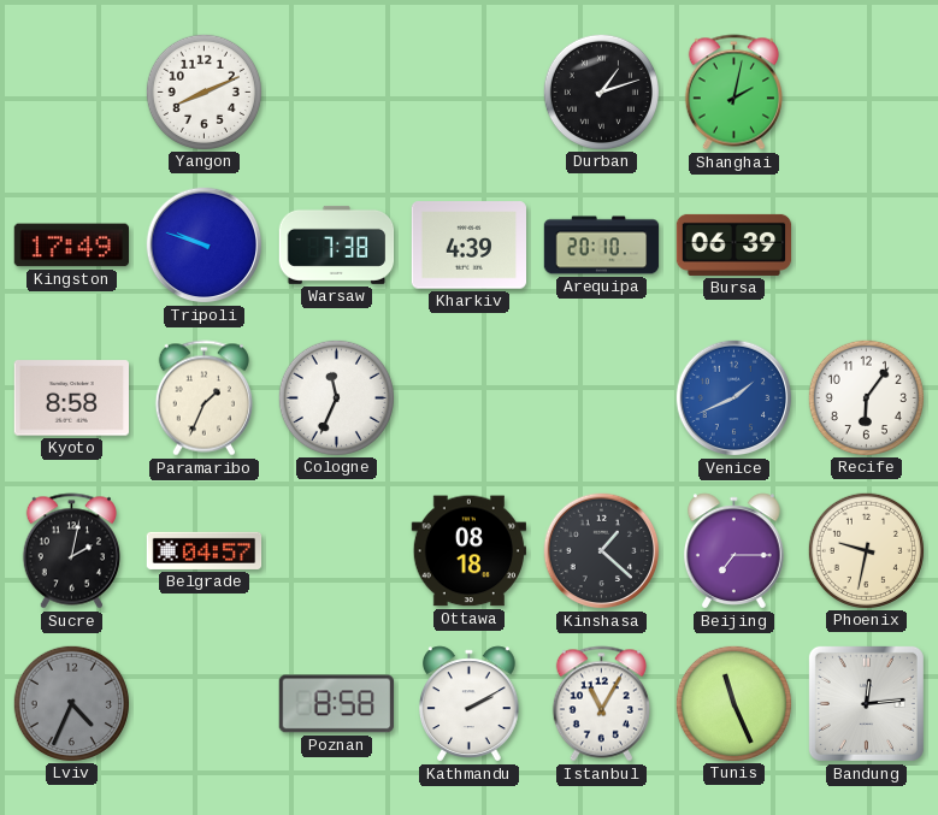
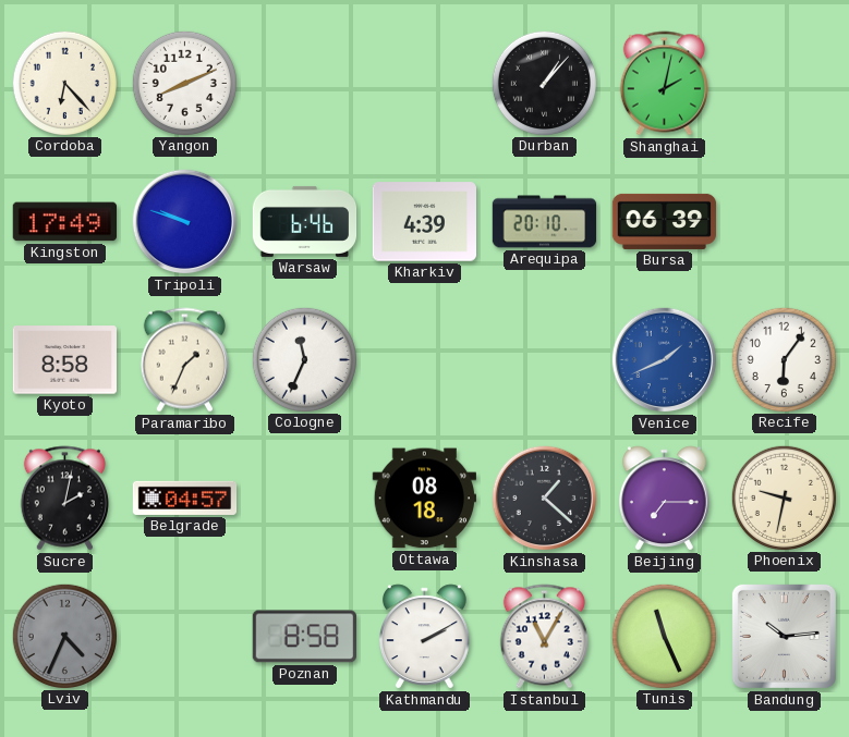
Cordoba: none -> 6:23 (64, 83)
Durban: 1:12 -> 1:07 (544, 83)
Warsaw: 7:38 -> 6:46 (305, 221)
Bandung: 12:14 -> 10:14 (784, 636)
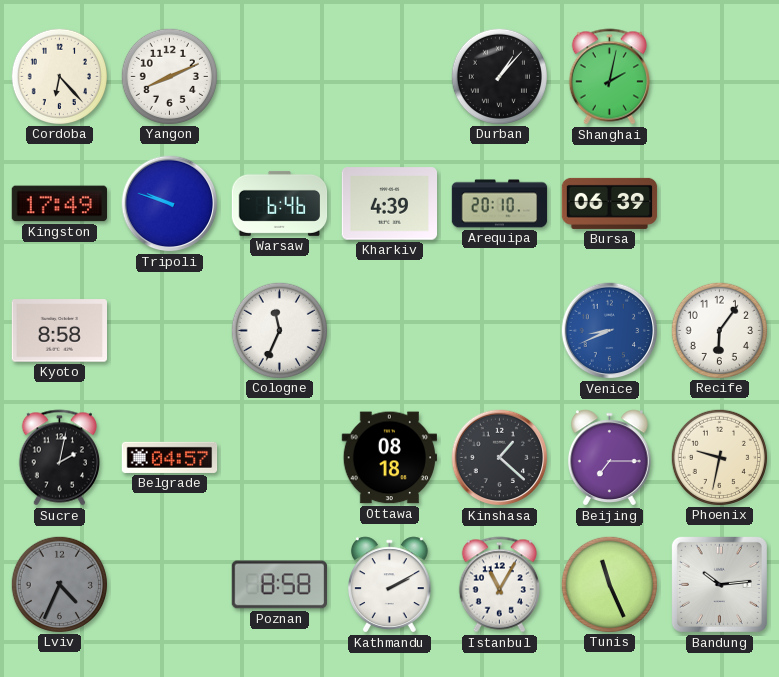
Paramaribo: 1:34 -> none (184, 360)
Venice: 1:41 -> 8:41 (610, 331)
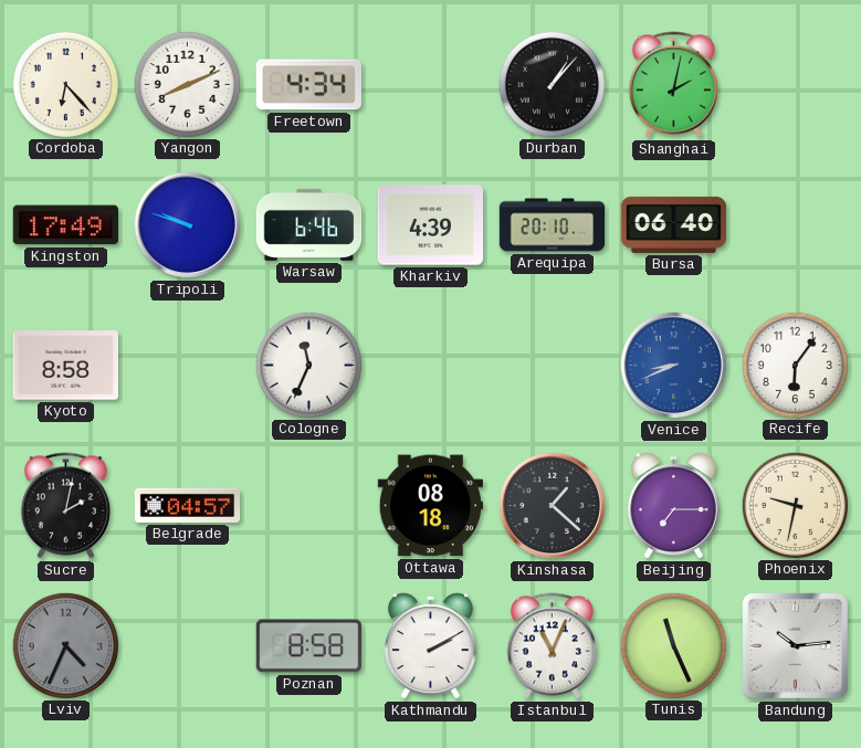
Freetown: none -> 4:34 (308, 85)
Bursa: 06:39 -> 06:40 (674, 224)
Istanbul: 11:05 -> 11:04 (552, 646)
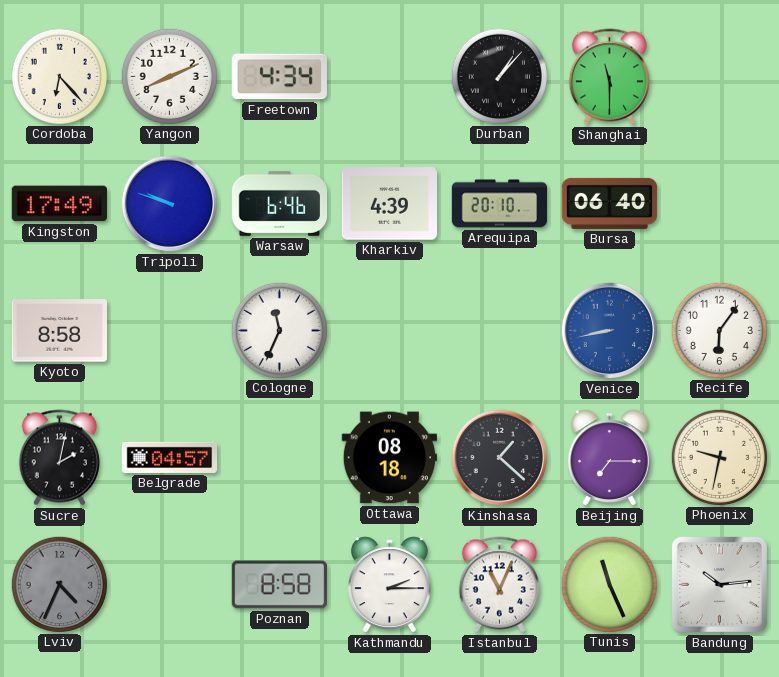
Shanghai: 2:02 -> 11:30 (609, 77)
Venice: 8:41 -> 8:43 (610, 331)
Kathmandu: 2:10 -> 2:15 (389, 585)
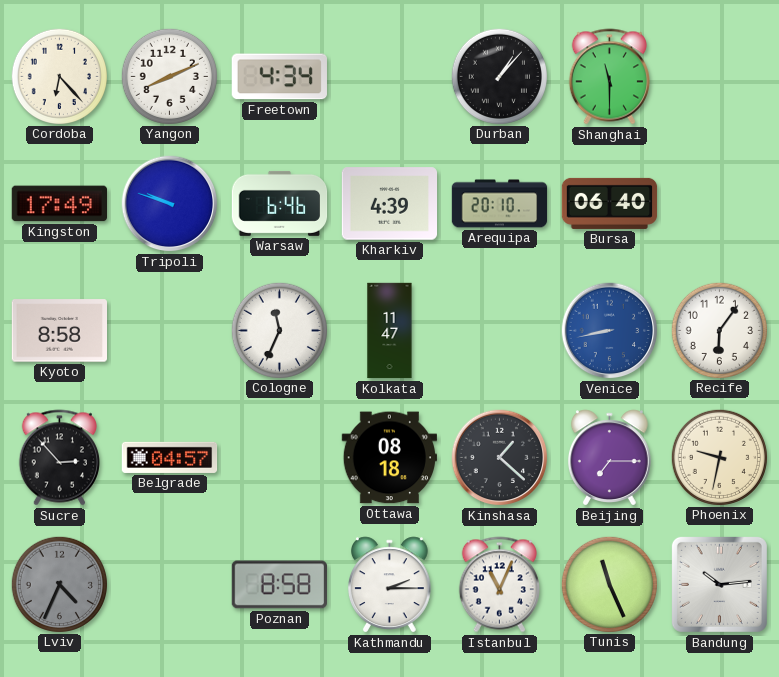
Kolkata: none -> 11:47 (390, 331)
Sucre: 2:02 -> 2:53 (59, 458)
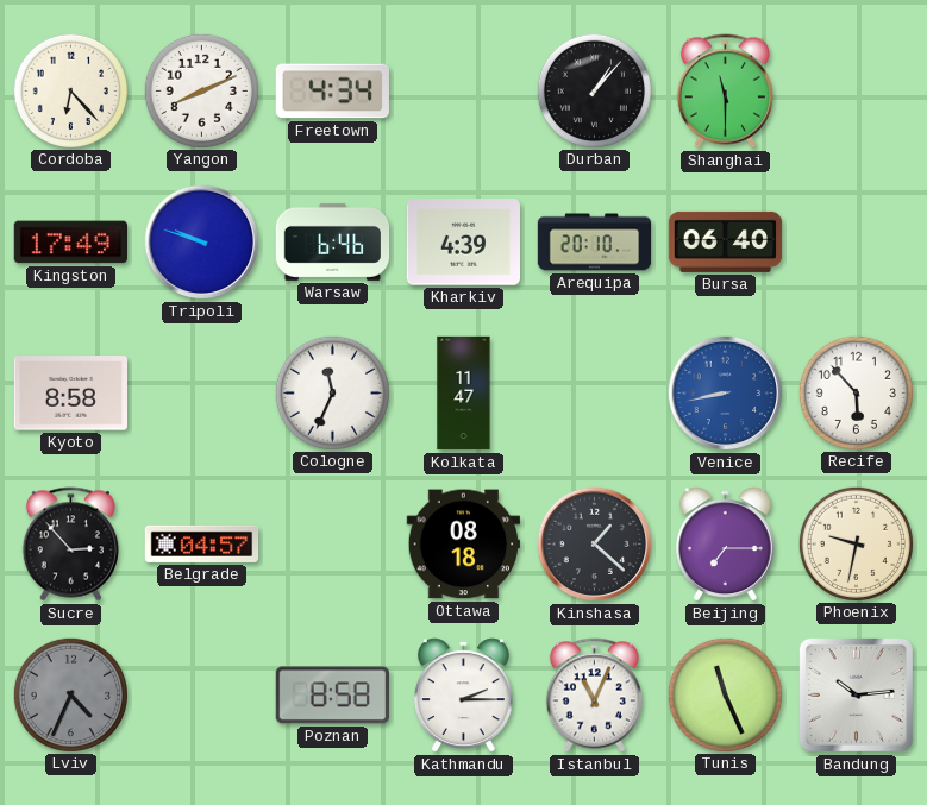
Recife: 6:06 -> 5:53 (856, 392)
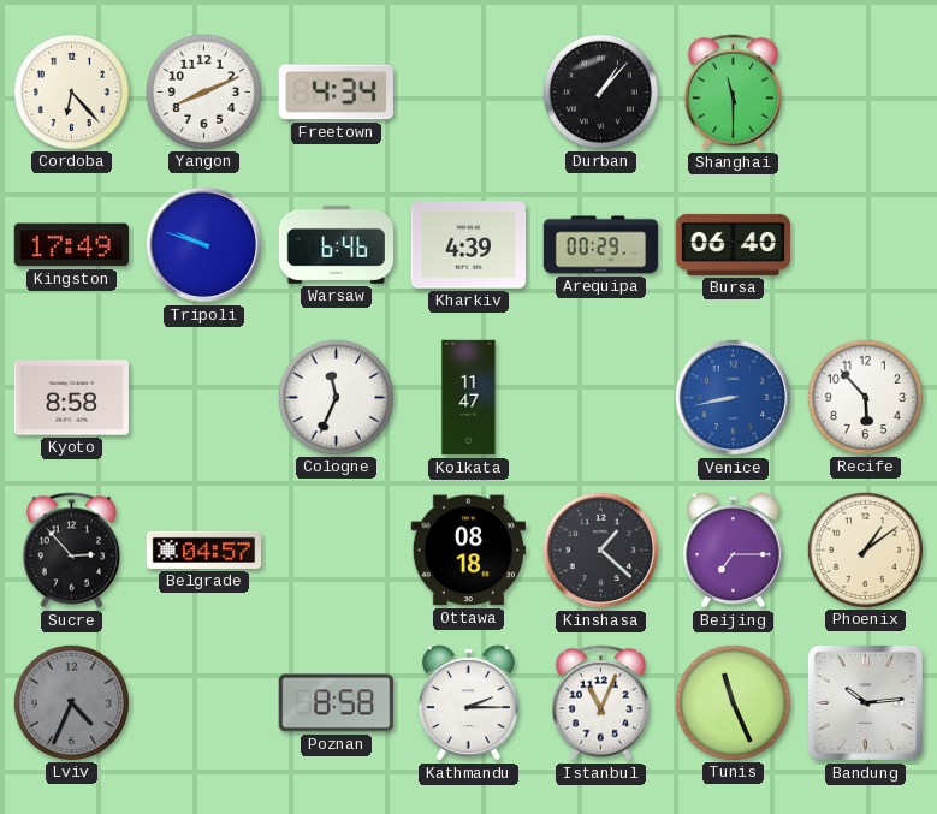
Arequipa: 20:10 -> 00:29 (601, 245)
Phoenix: 9:32 -> 1:09 (865, 549)
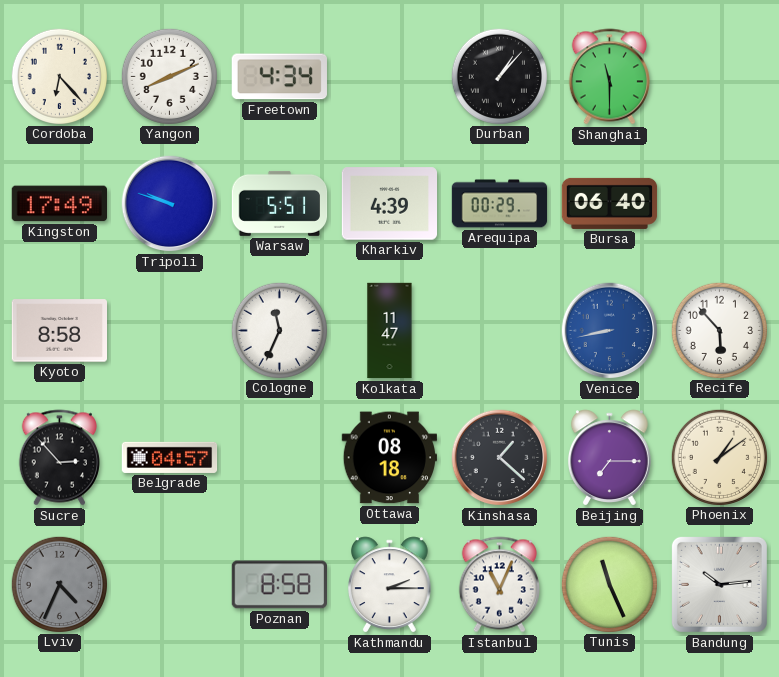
Warsaw: 6:46 -> 5:51 (280, 203)
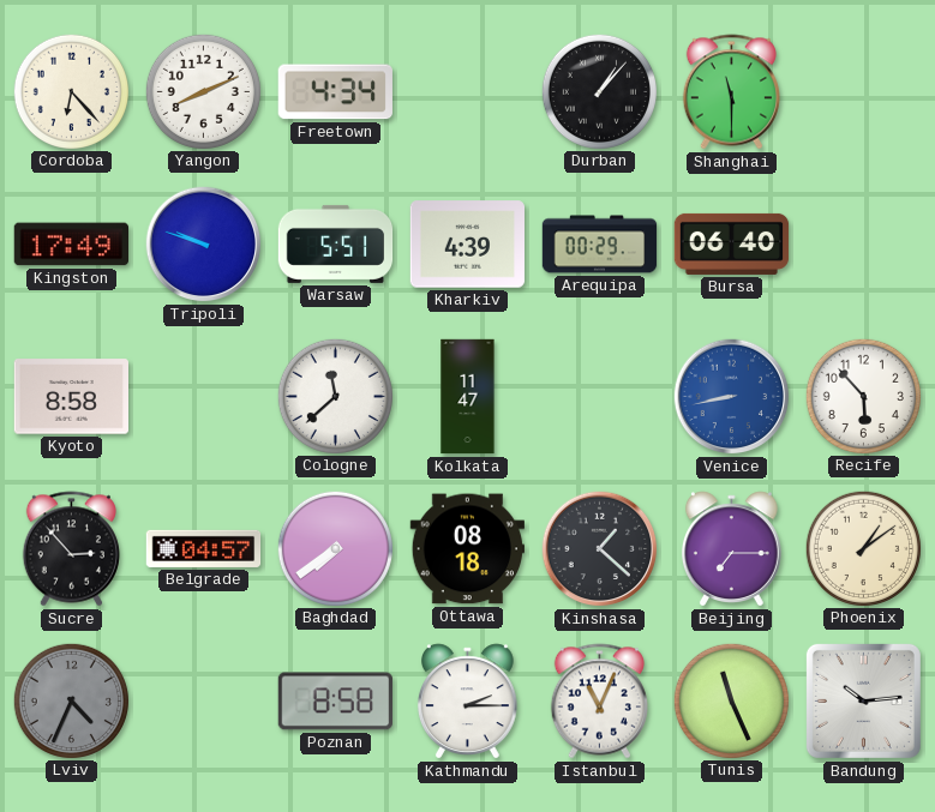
Cologne: 11:34 -> 11:38 (335, 396)
Baghdad: none -> 7:39 (335, 548)
